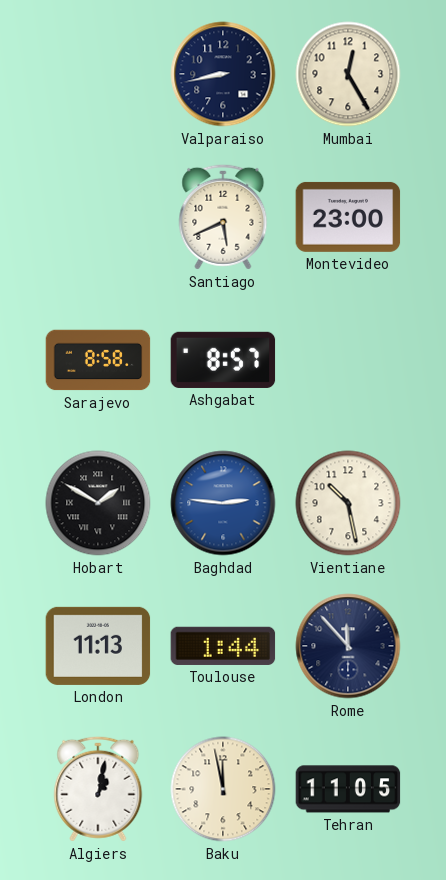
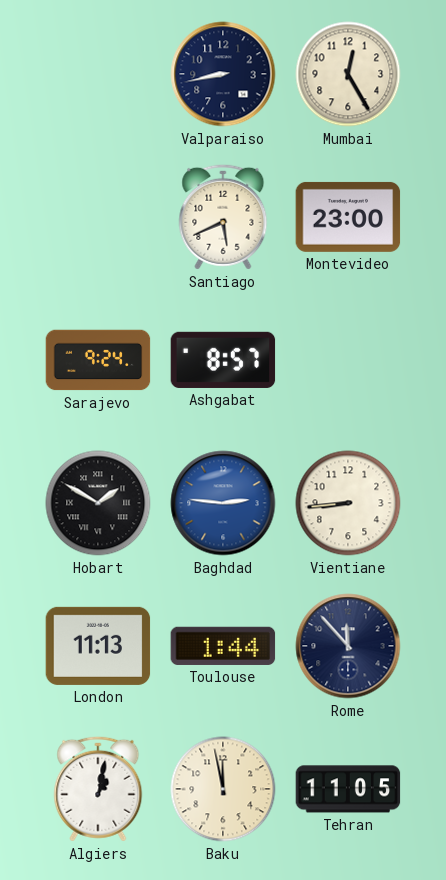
Sarajevo: 8:58 -> 9:24 (98, 360)
Vientiane: 10:28 -> 8:44 (348, 503)
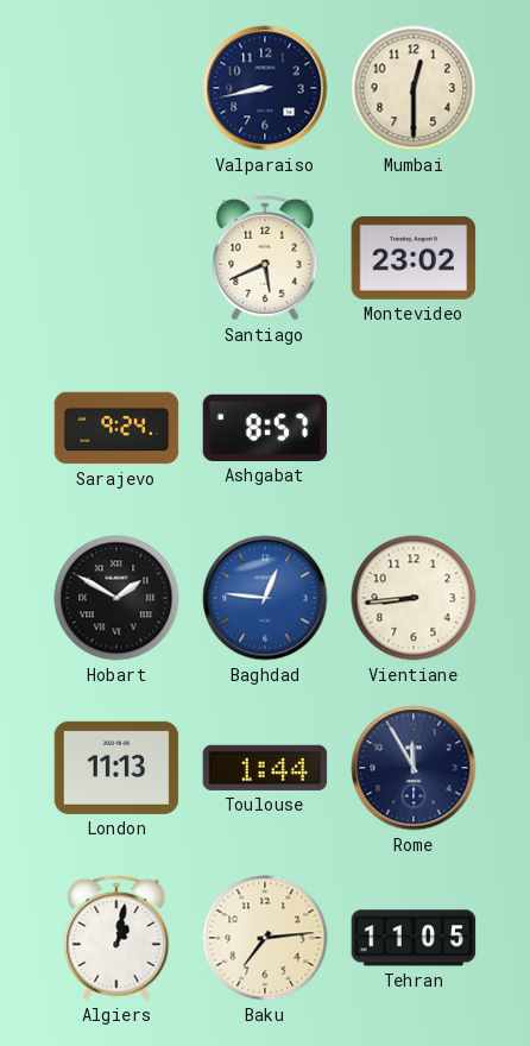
Mumbai: 12:25 -> 12:30 (414, 88)
Montevideo: 23:00 -> 23:02 (414, 258)
Baghdad: 2:46 -> 12:46 (265, 598)
Rome: 11:53 -> 11:55 (414, 768)
Baku: 11:58 -> 7:14 (265, 938)
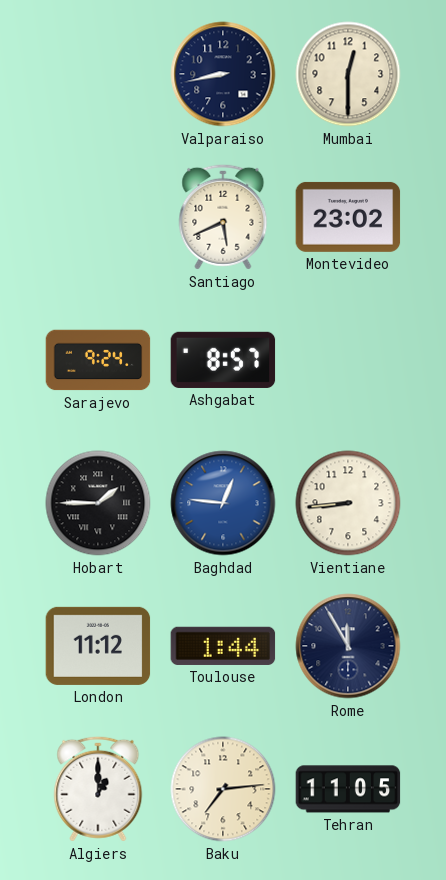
Hobart: 1:50 -> 1:45 (98, 503)
London: 11:13 -> 11:12 (98, 646)
Algiers: 1:02 -> 1:00 (98, 789)
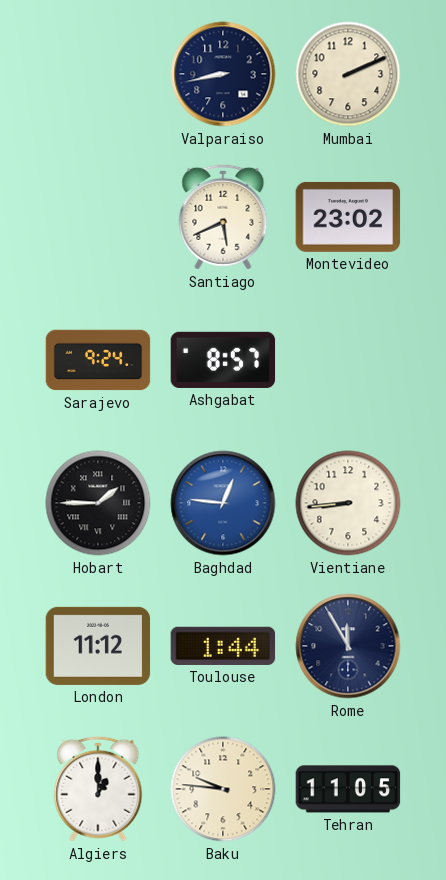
Mumbai: 12:30 -> 2:11 (348, 74)
Baku: 7:14 -> 9:46 (223, 789)
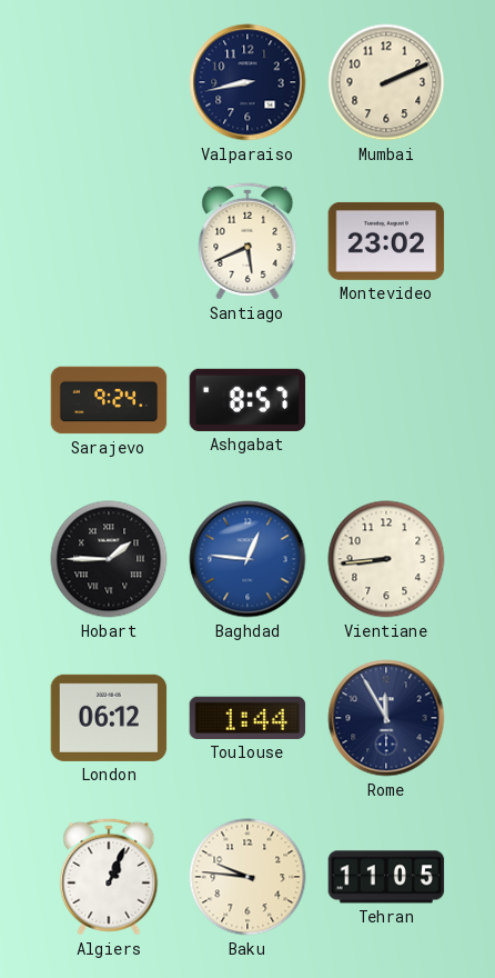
London: 11:12 -> 06:12 (109, 718)
Algiers: 1:00 -> 1:04 (109, 877)
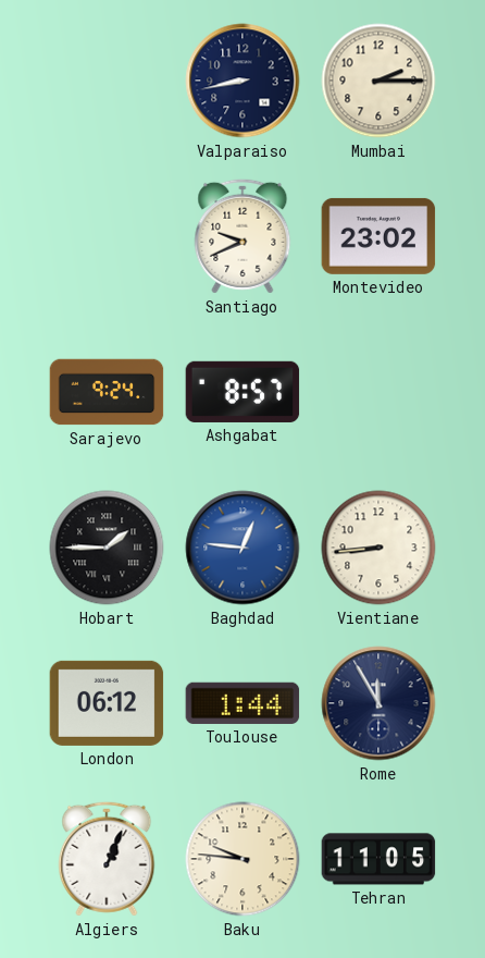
Mumbai: 2:11 -> 2:15 (378, 81)
Santiago: 5:41 -> 9:41 (242, 236)
